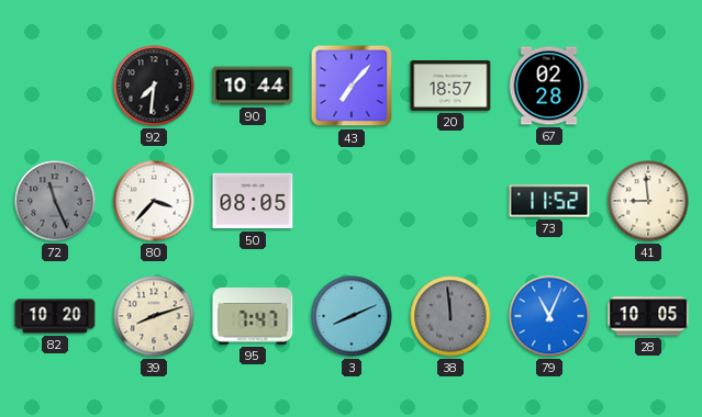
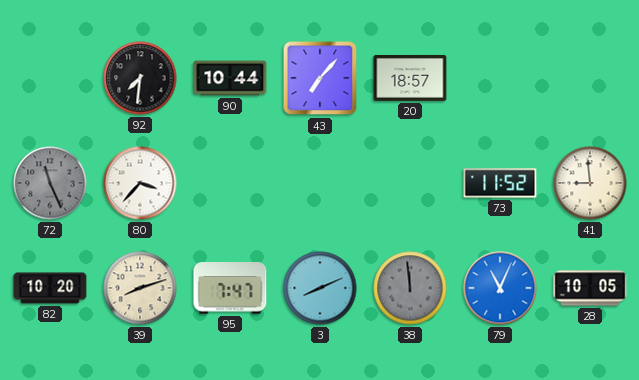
67: 02:28 -> none (549, 86)
50: 08:05 -> none (253, 201)
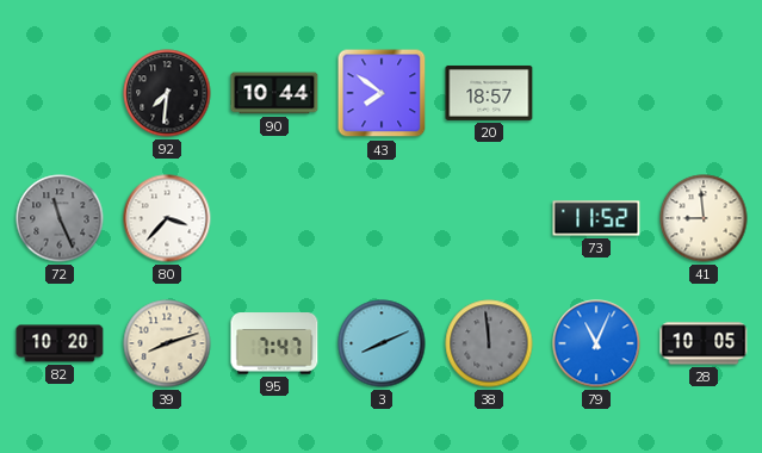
43: 7:07 -> 7:51 (382, 93)
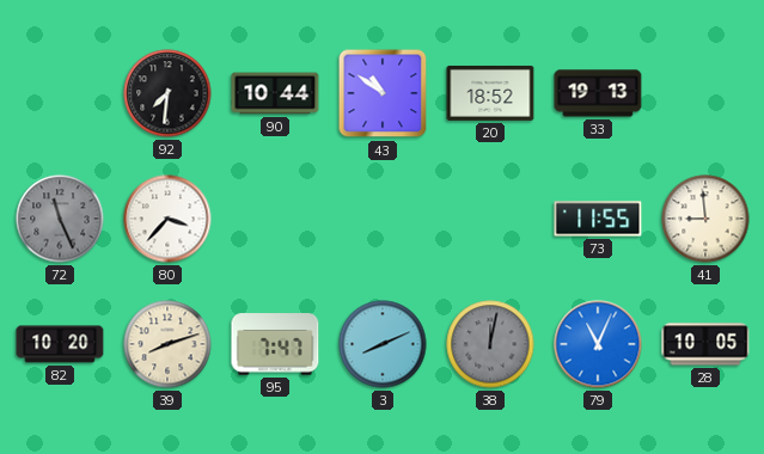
43: 7:51 -> 10:51 (383, 93)
20: 18:57 -> 18:52 (490, 93)
33: none -> 19:13 (598, 93)
73: 11:52 -> 11:55 (598, 219)
38: 11:59 -> 12:02 (490, 344)
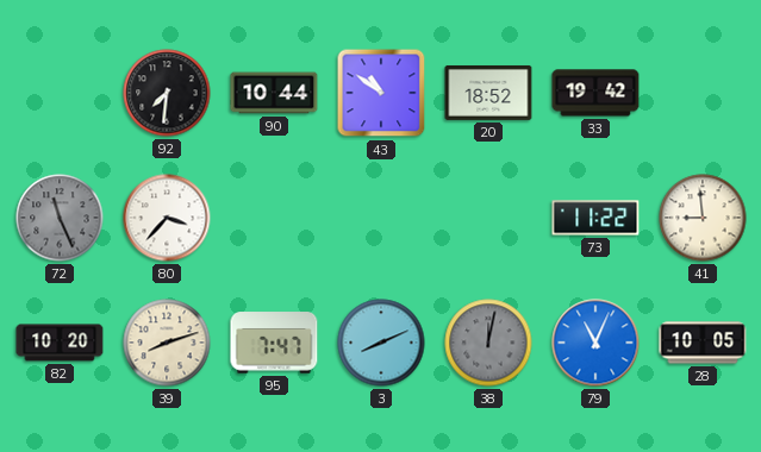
33: 19:13 -> 19:42 (595, 93)
73: 11:55 -> 11:22 (595, 218)
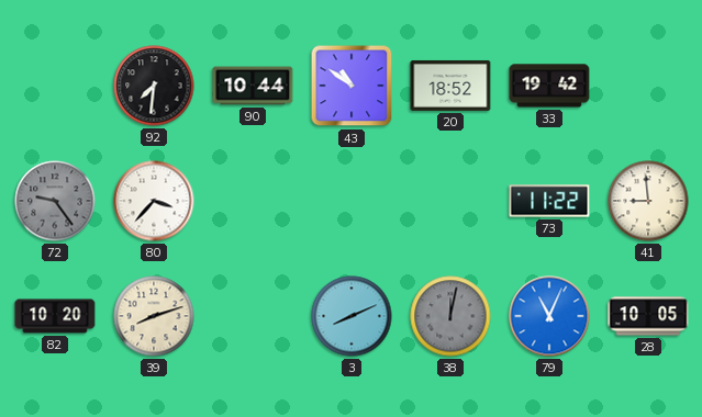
72: 11:26 -> 9:24 (55, 201)
95: 7:47 -> none (274, 343)
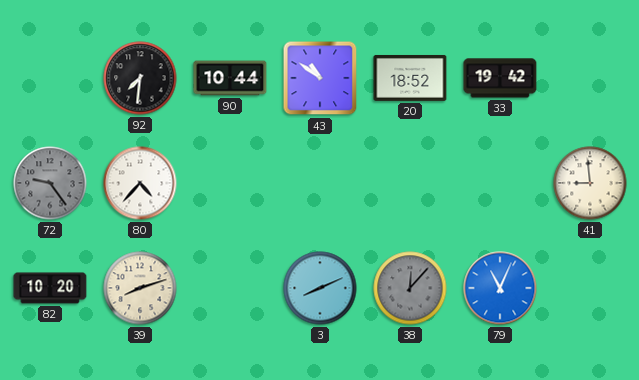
80: 3:37 -> 4:37 (140, 183)
73: 11:22 -> none (549, 201)
38: 12:02 -> 12:07 (410, 288)
28: 10:05 -> none (648, 316)
